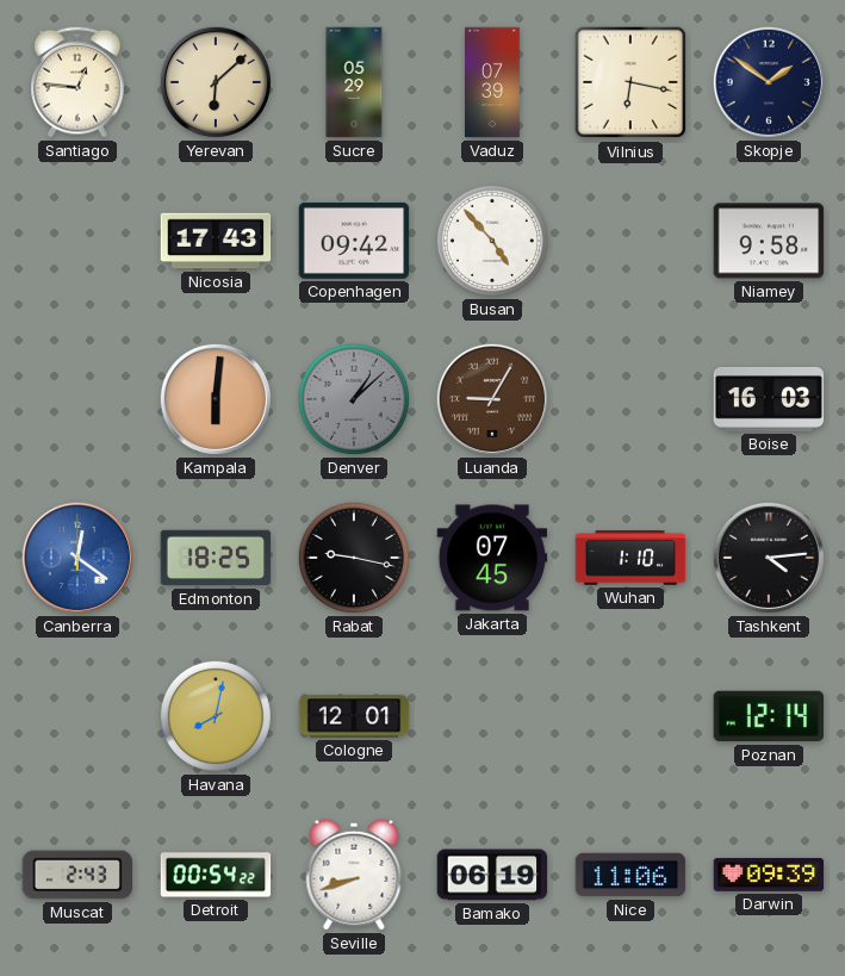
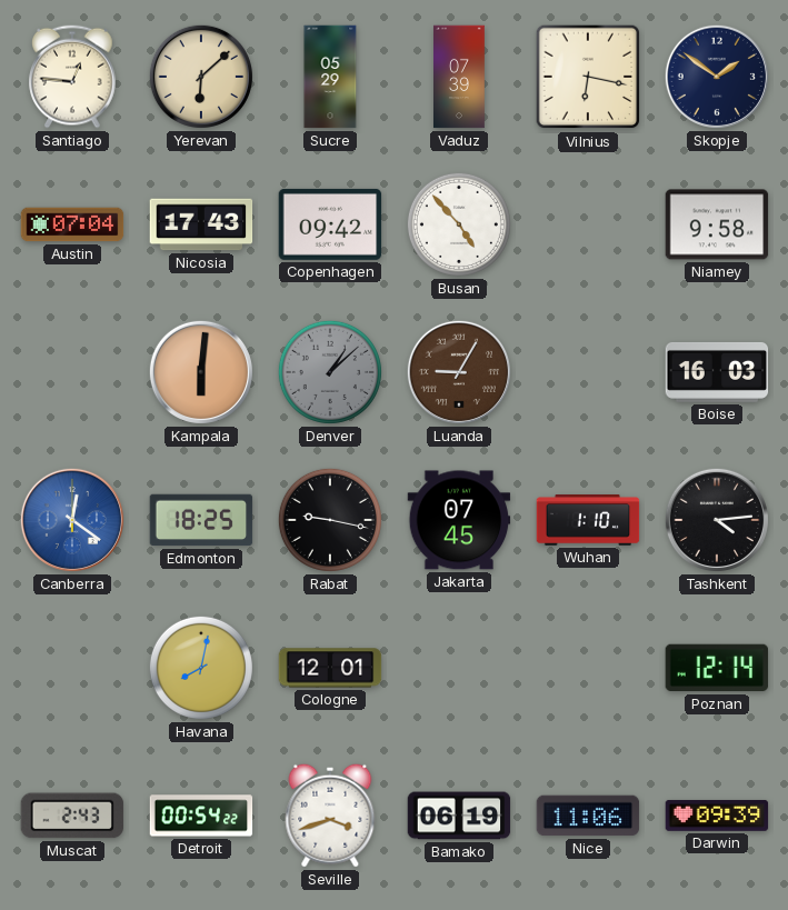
Austin: none -> 07:04 (72, 224)
Seville: 8:42 -> 3:42 (330, 816)
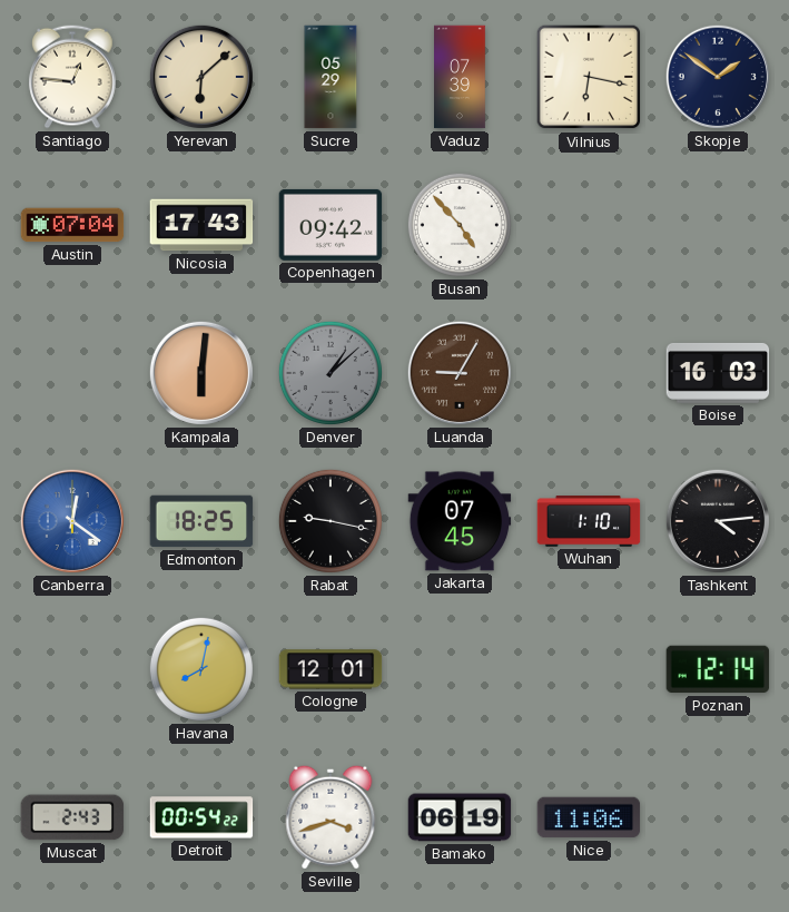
Niamey: 9:58 -> none (717, 224)
Darwin: 09:39 -> none (717, 816)
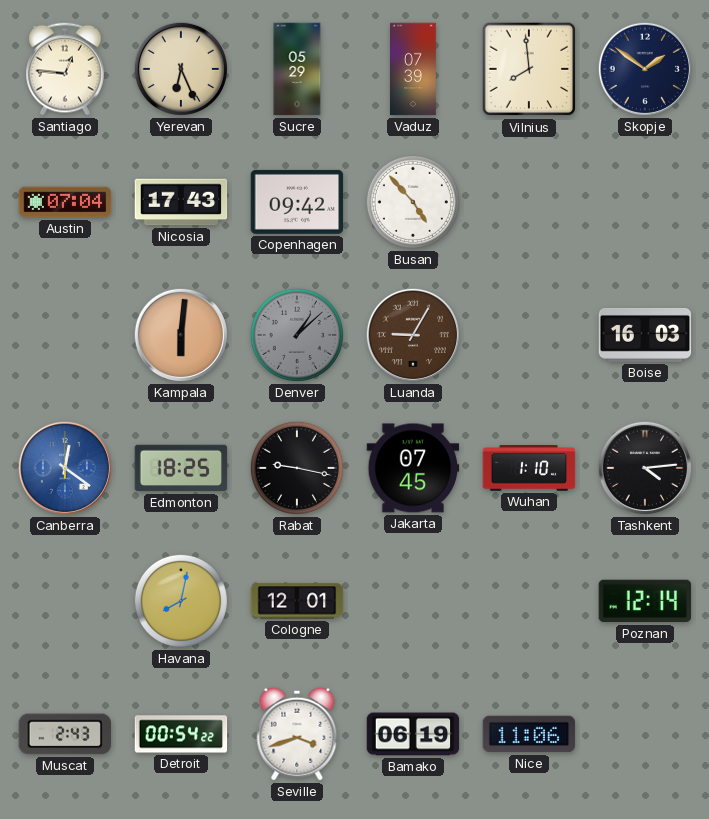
Yerevan: 6:08 -> 6:26 (181, 69)
Vilnius: 6:17 -> 7:59 (529, 69)
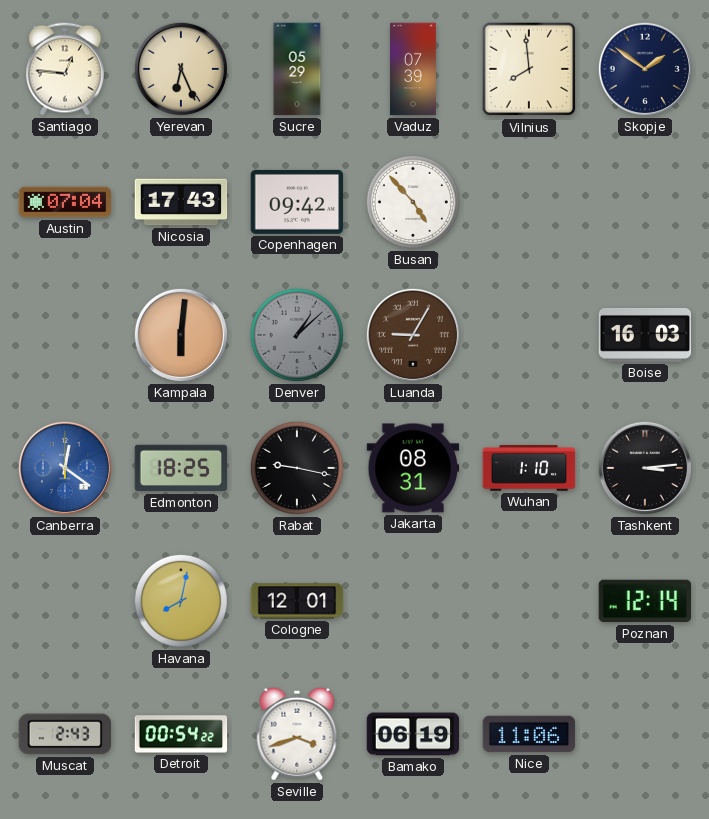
Jakarta: 07:45 -> 08:31 (413, 468)
Tashkent: 4:14 -> 3:14 (645, 468)
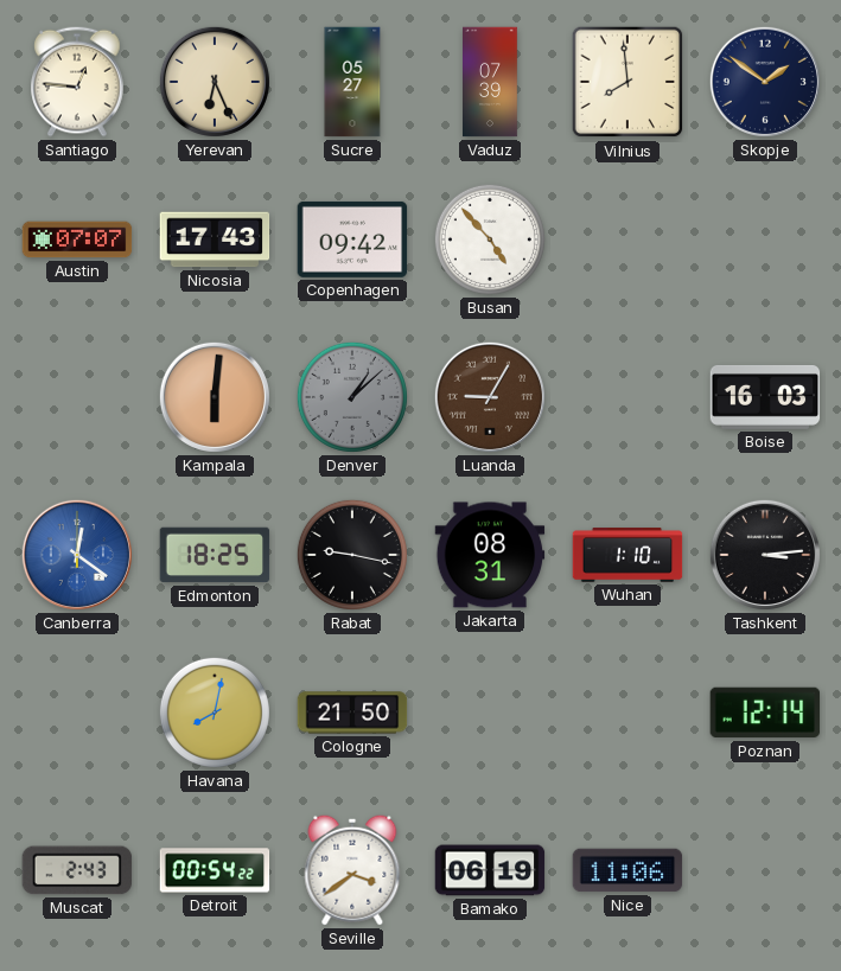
Sucre: 05:29 -> 05:27 (352, 82)
Austin: 07:04 -> 07:07 (77, 239)
Cologne: 12:01 -> 21:50 (352, 713)
Seville: 3:42 -> 3:39 (352, 870)
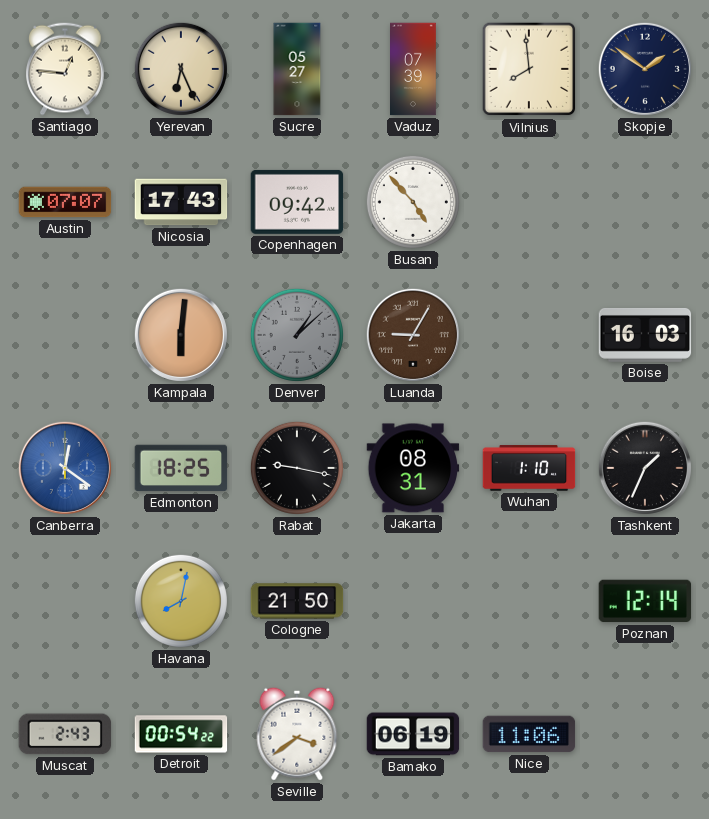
Tashkent: 3:14 -> 1:34 (645, 468)
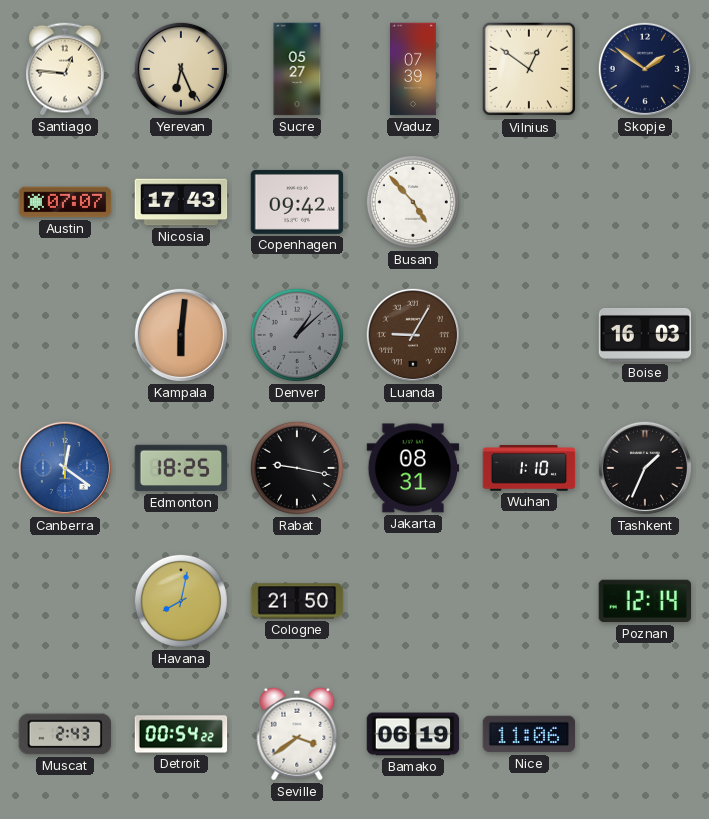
Vilnius: 7:59 -> 12:51 (529, 69)
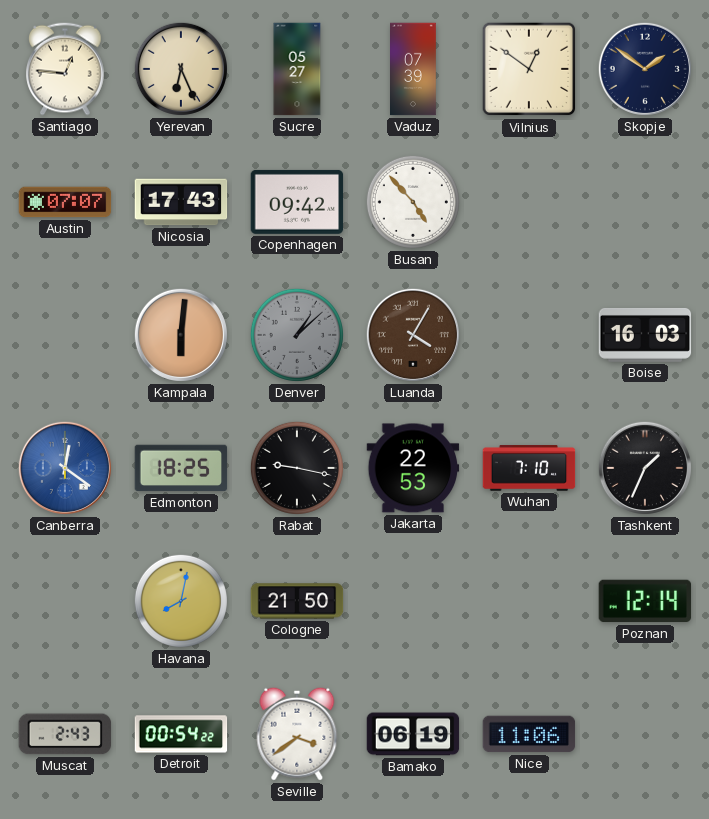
Luanda: 9:05 -> 4:05 (413, 335)
Jakarta: 08:31 -> 22:53 (413, 468)
Wuhan: 1:10 -> 7:10 (529, 468)
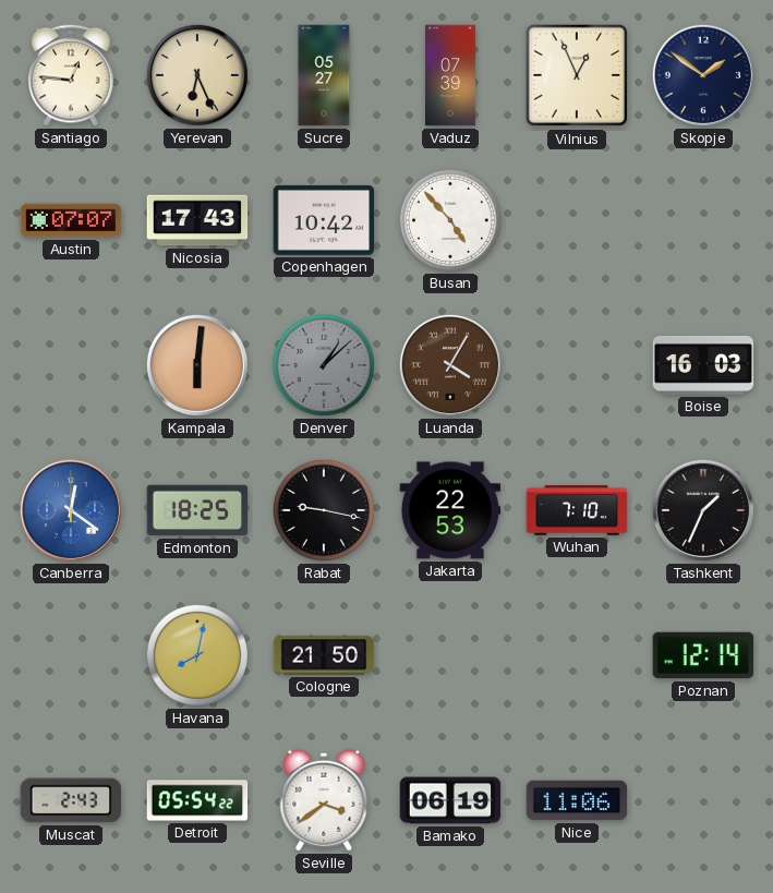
Vilnius: 12:51 -> 12:56 (577, 75)
Copenhagen: 09:42 -> 10:42 (324, 220)
Detroit: 00:54 -> 05:54 (197, 800)
